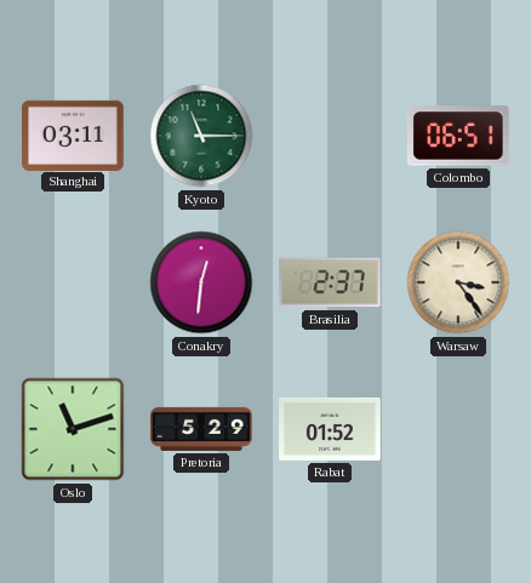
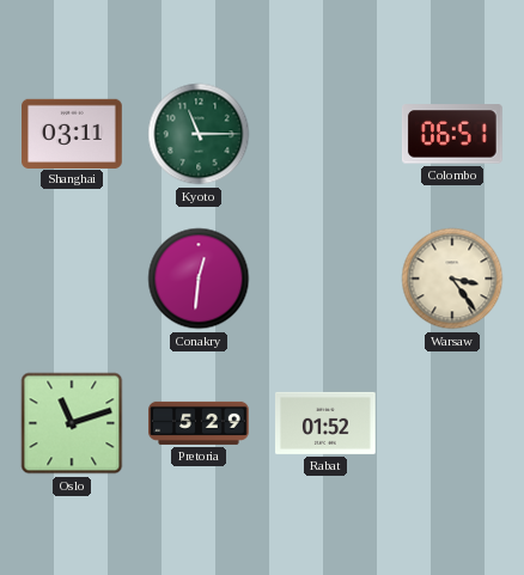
Brasilia: 2:37 -> none (330, 282)
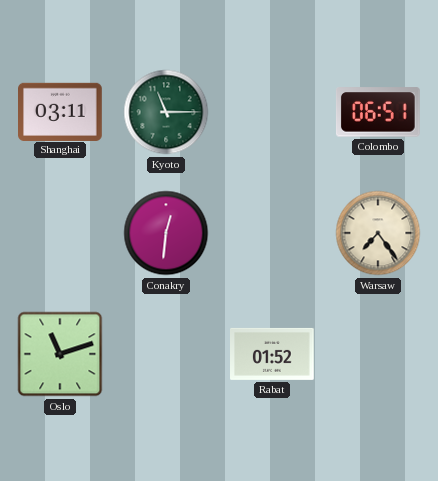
Warsaw: 3:24 -> 7:24 (378, 233)
Pretoria: 5:29 -> none (199, 423)
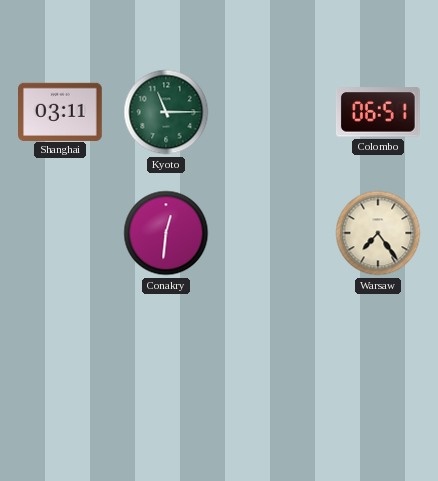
Oslo: 11:12 -> none (60, 354)
Rabat: 01:52 -> none (273, 354)
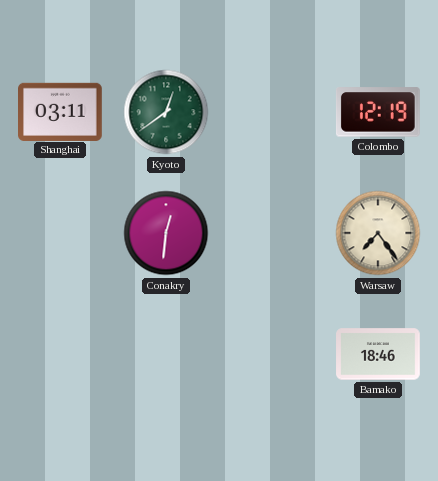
Kyoto: 11:15 -> 12:39 (166, 112)
Colombo: 06:51 -> 12:19 (378, 112)
Bamako: none -> 18:46 (378, 354)
